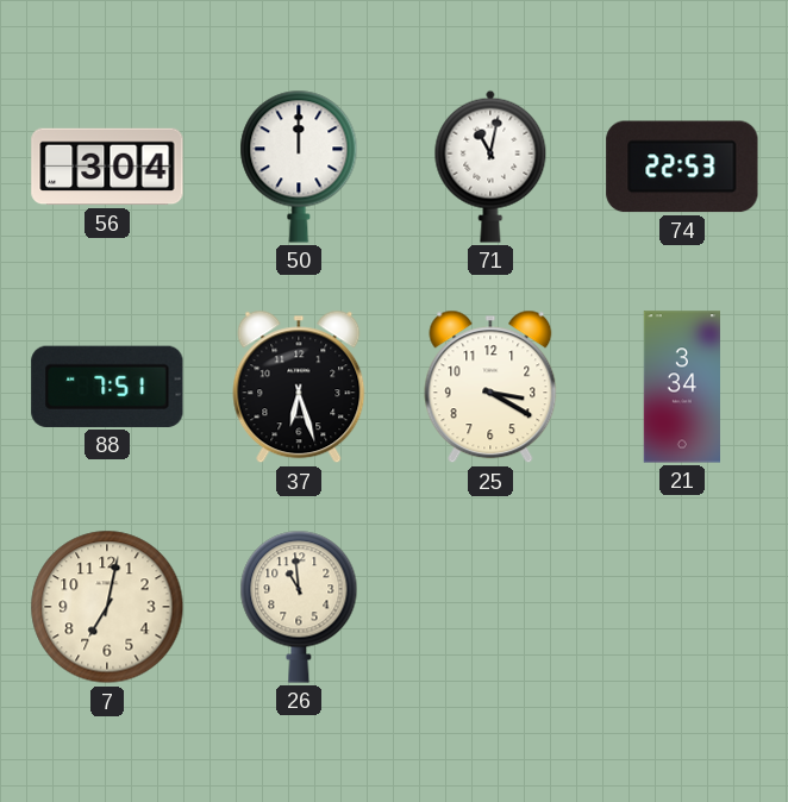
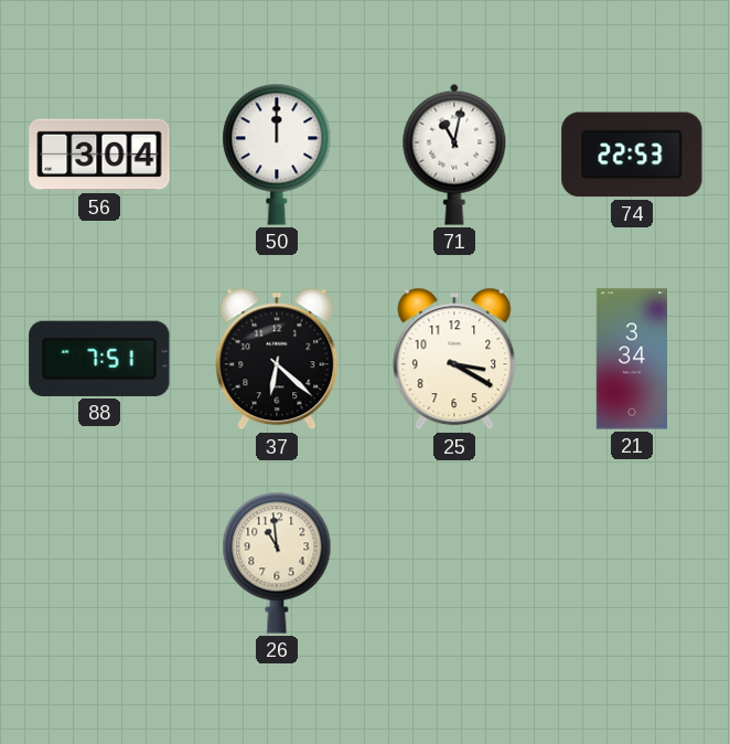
37: 6:27 -> 6:22 (277, 359)
7: 7:02 -> none (107, 607)
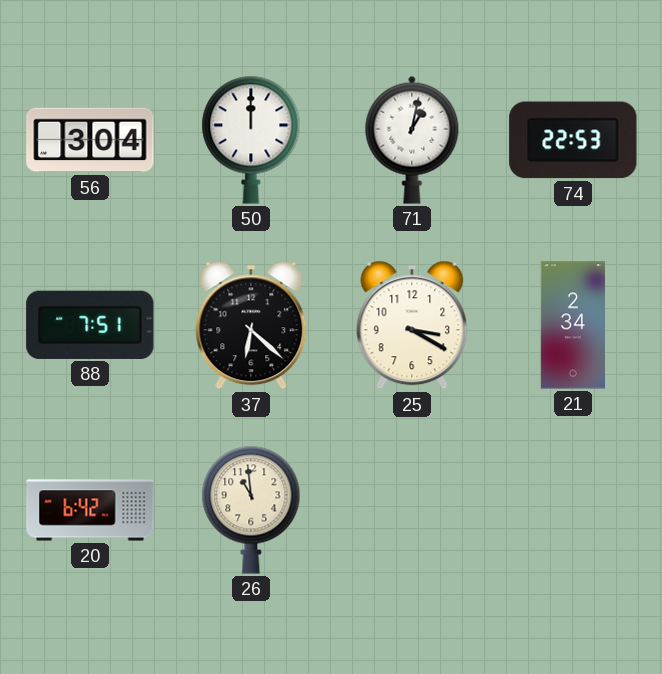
71: 11:02 -> 1:02 (412, 140)
21: 3:34 -> 2:34 (572, 325)
20: none -> 6:42 (90, 510)
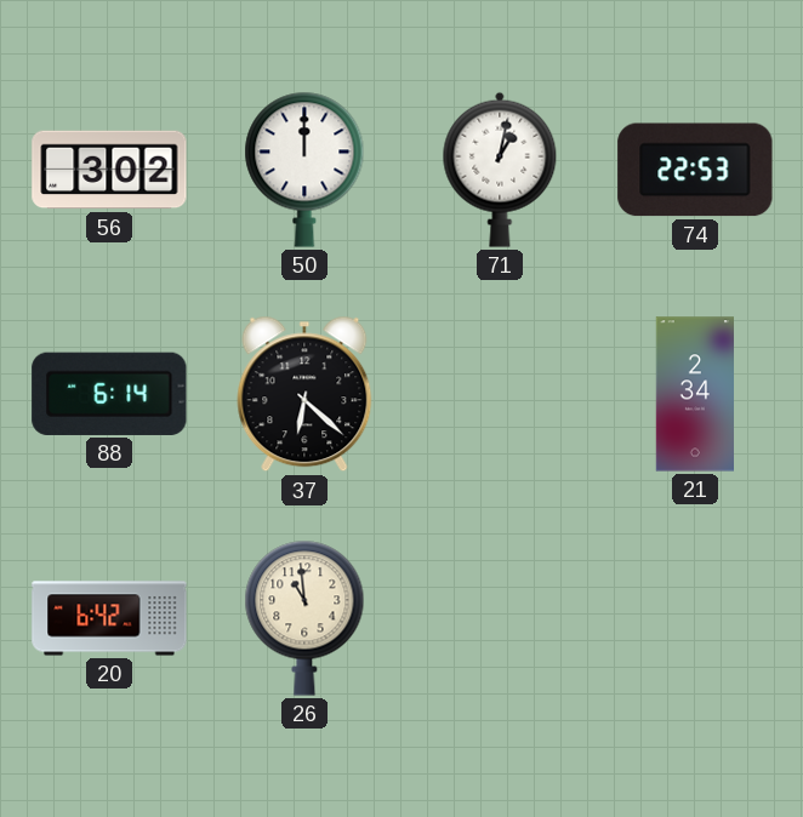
56: 3:04 -> 3:02 (109, 170)
88: 7:51 -> 6:14 (109, 394)
25: 3:20 -> none (412, 325)
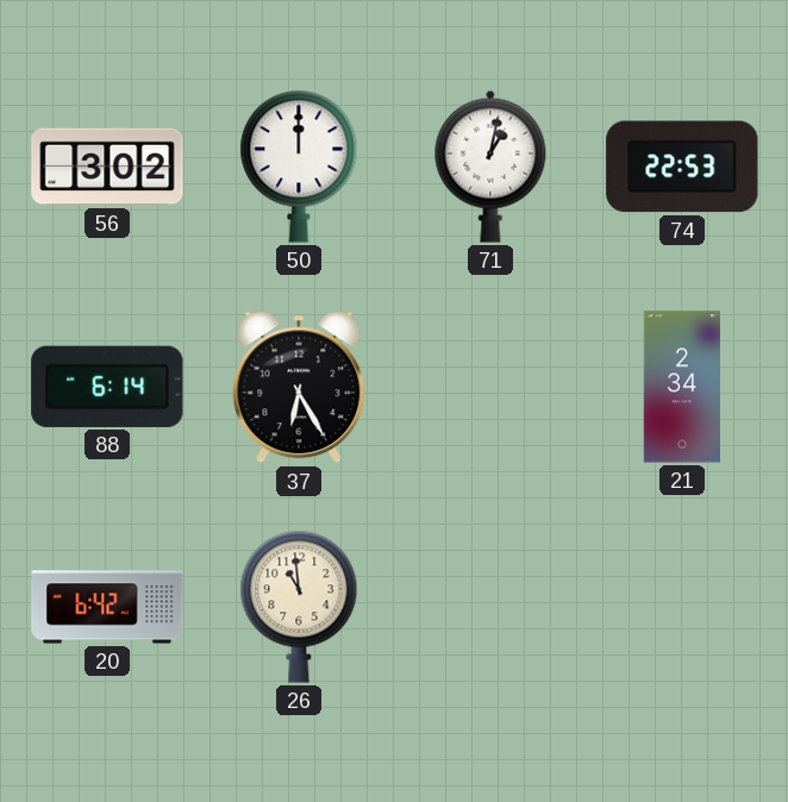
37: 6:22 -> 6:25 (299, 387)
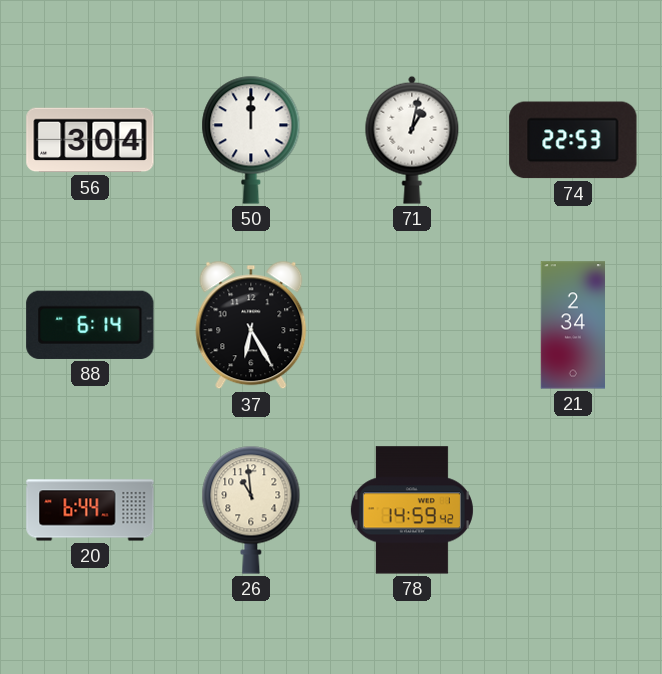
56: 3:02 -> 3:04 (90, 140)
20: 6:42 -> 6:44 (90, 510)
78: none -> 14:59 (412, 510)
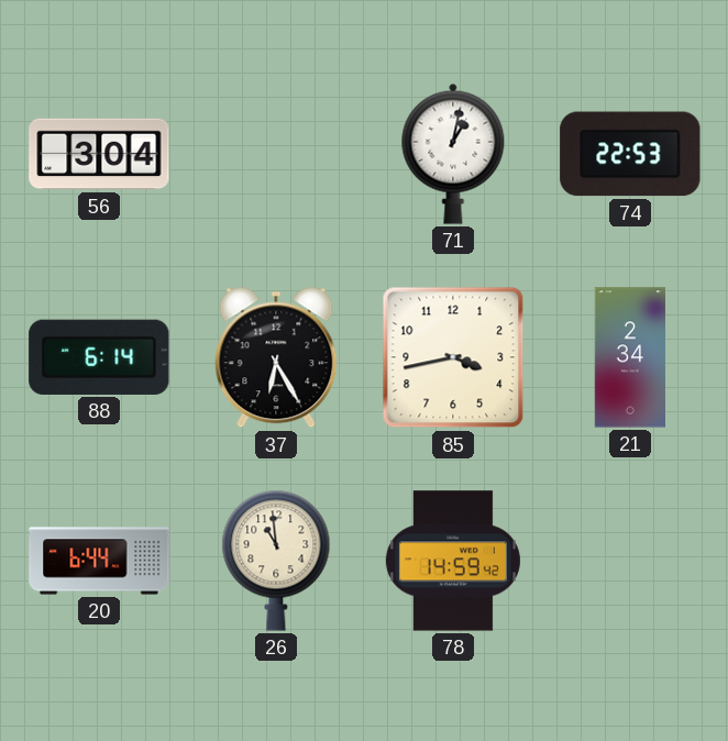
50: 12:00 -> none (251, 140)
85: none -> 3:43 (453, 357)
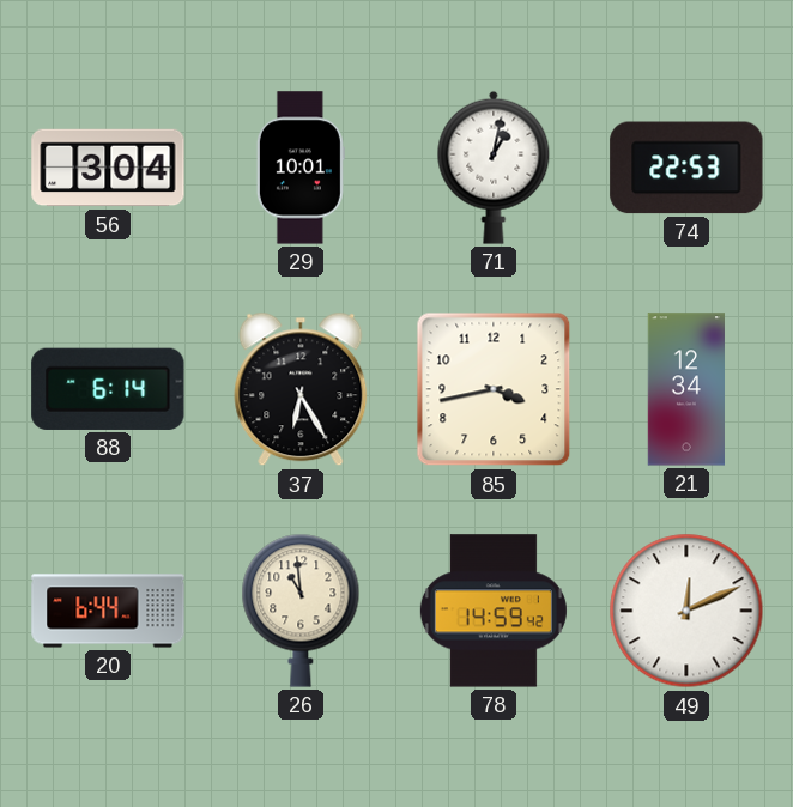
29: none -> 10:01 (301, 168)
21: 2:34 -> 12:34 (685, 389)
49: none -> 12:11 (686, 611)
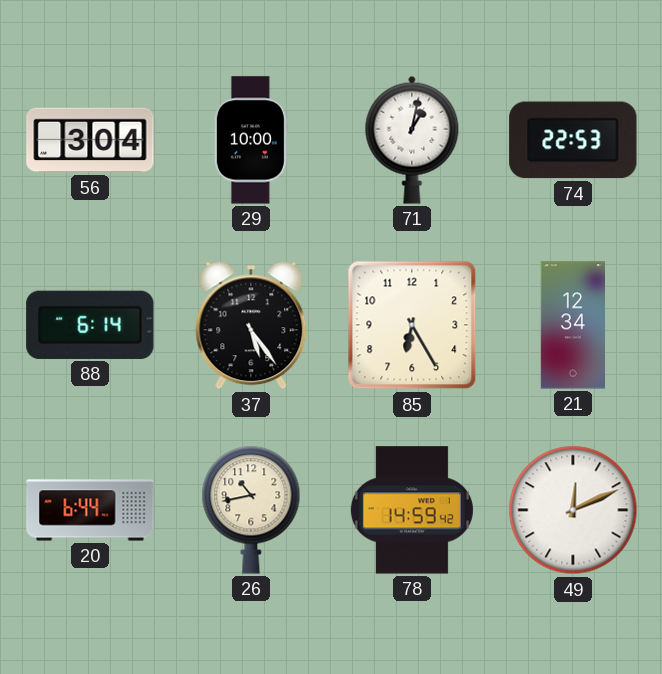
29: 10:01 -> 10:00 (251, 140)
37: 6:25 -> 5:24 (251, 325)
85: 3:43 -> 6:25 (412, 325)
26: 10:59 -> 10:43 (251, 510)
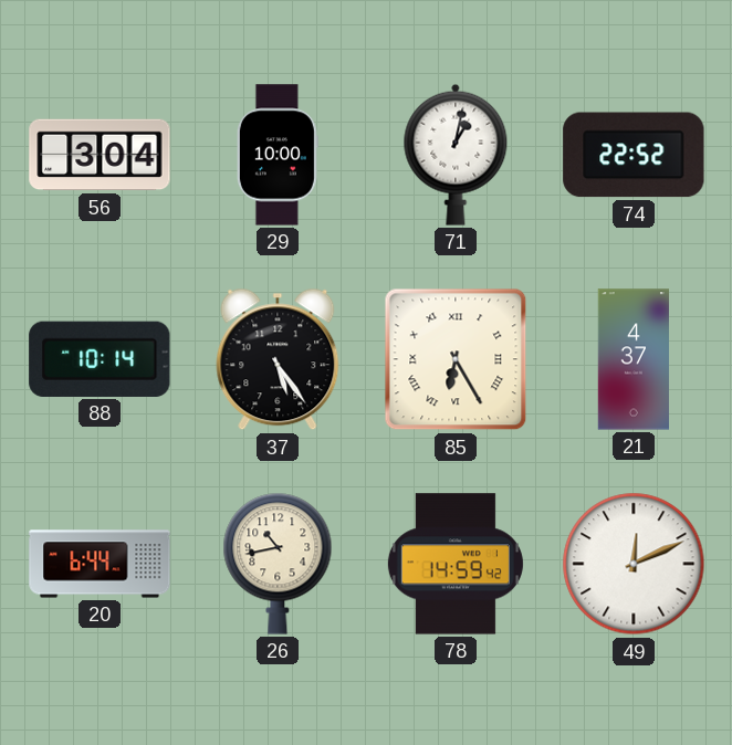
74: 22:53 -> 22:52 (634, 155)
88: 6:14 -> 10:14 (100, 359)
85 numerals: Arabic -> Roman (456, 359)
21: 12:34 -> 4:37 (632, 359)
